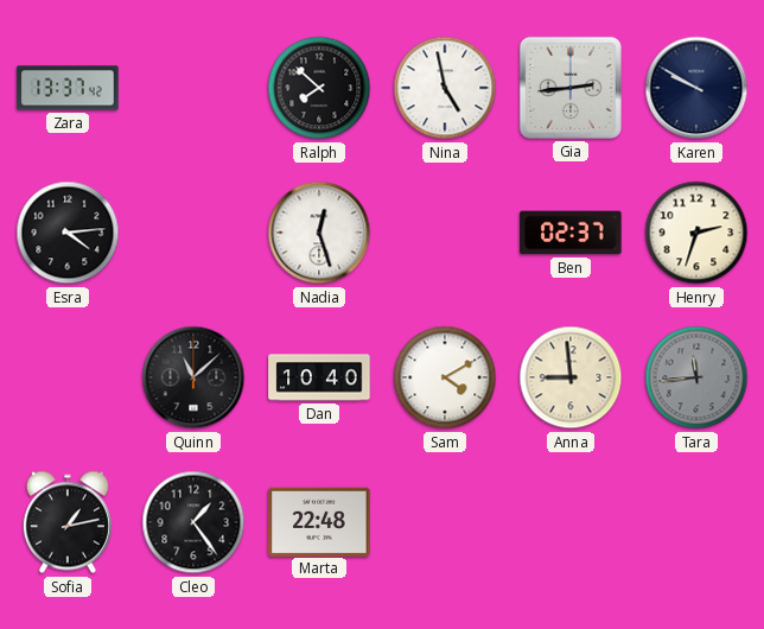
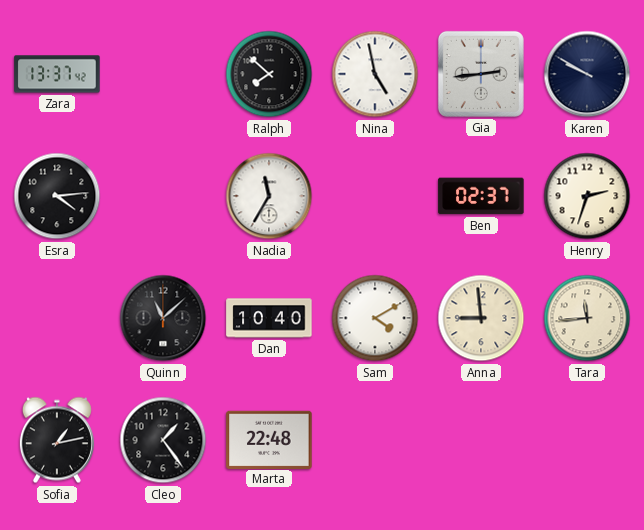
Nadia: 12:27 -> 11:35 (269, 196)
Tara dial: grey -> cream (587, 318)
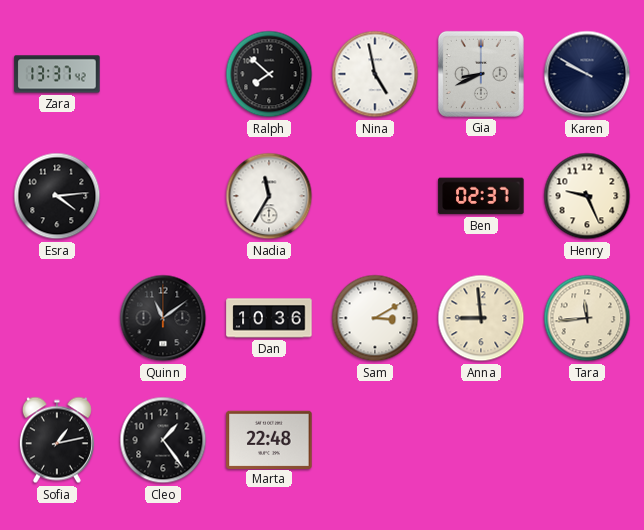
Gia: 2:44 -> 8:41 (481, 74)
Henry: 2:33 -> 9:26 (587, 196)
Quinn: 11:08 -> 11:09 (163, 318)
Dan: 10:40 -> 10:36 (269, 318)
Sam: 4:10 -> 3:10 (375, 318)
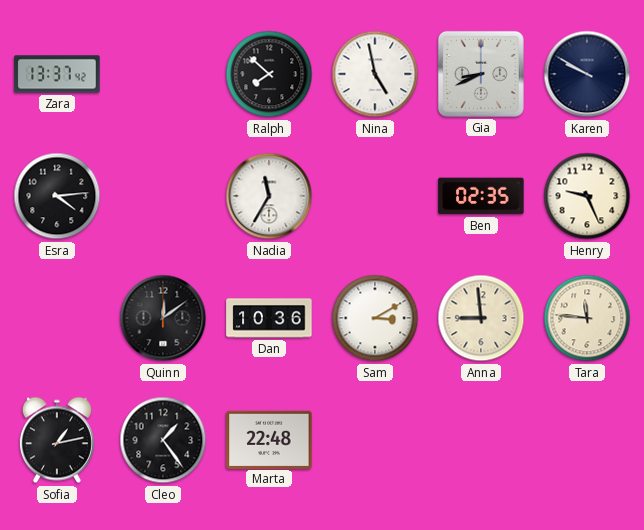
Ben: 02:37 -> 02:35 (481, 196)
Quinn: 11:09 -> 12:09 (163, 318)
Tara: 11:44 -> 11:46 (587, 318)
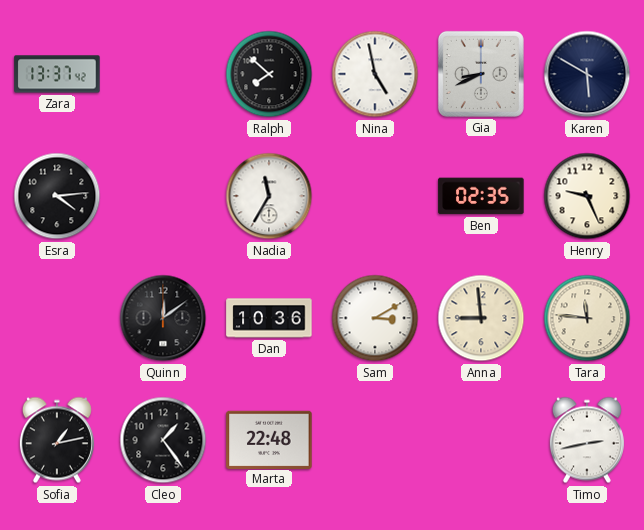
Karen: 9:50 -> 5:50 (587, 74)
Timo: none -> 2:43 (587, 440)
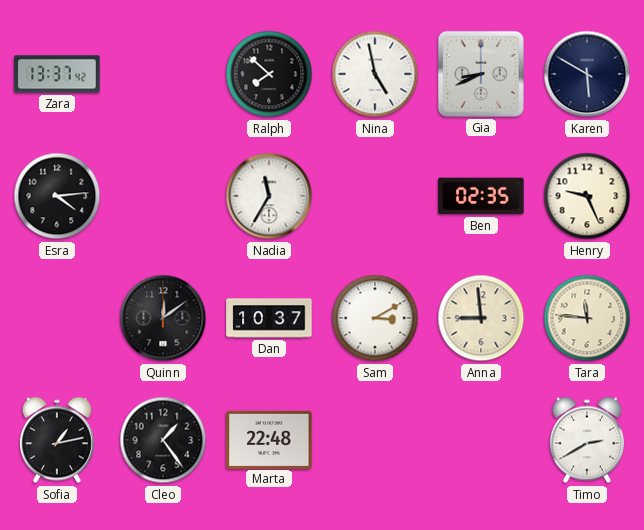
Dan: 10:36 -> 10:37 (269, 318)
Timo: 2:43 -> 2:40 (587, 440)
